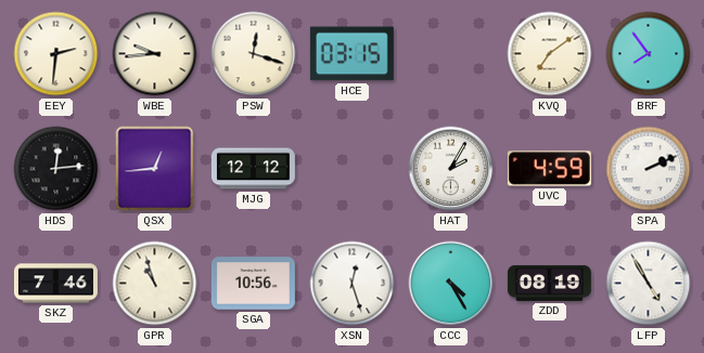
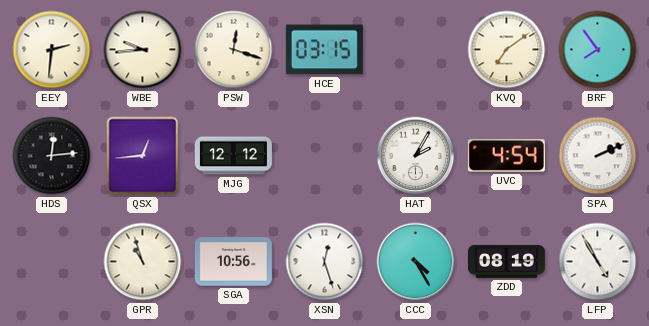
UVC: 4:59 -> 4:54 (506, 156)
SKZ: 7:46 -> none (55, 284)
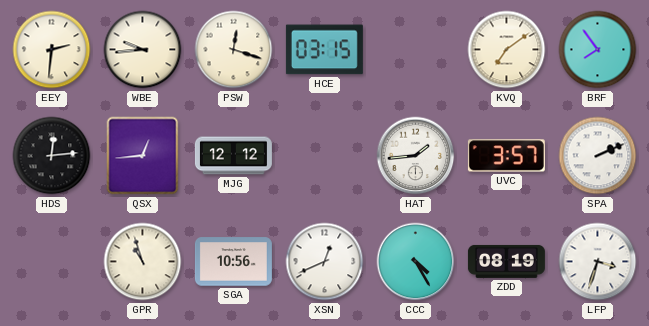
HAT: 2:05 -> 1:44 (416, 156)
UVC: 4:54 -> 3:57 (506, 156)
XSN: 12:27 -> 12:41 (325, 262)
LFP: 4:55 -> 3:33 (598, 262)
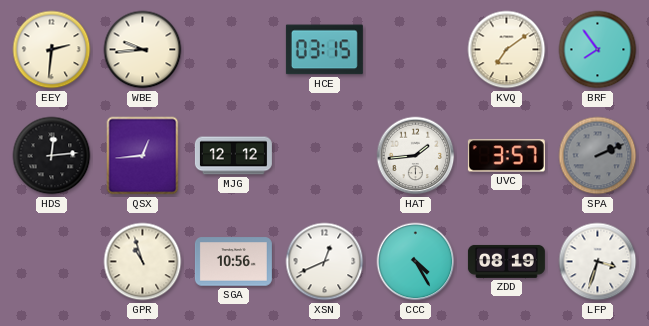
PSW: 12:18 -> none (234, 50)
SPA dial: white -> grey (598, 156)
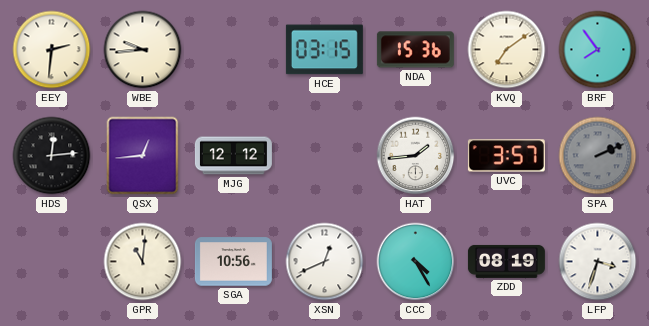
NDA: none -> 15:36 (415, 50)
GPR: 10:57 -> 11:01 (143, 262)
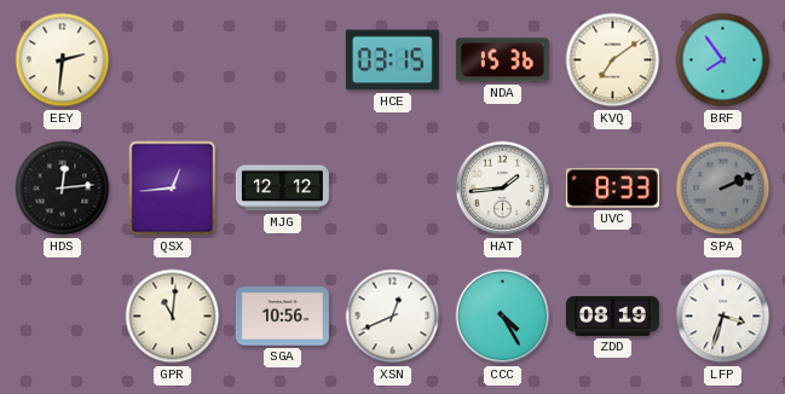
WBE: 9:44 -> none (143, 50)
UVC: 3:57 -> 8:33 (612, 189)
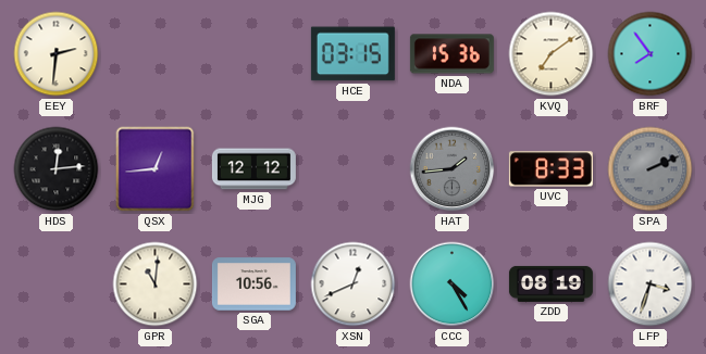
HAT dial: white -> grey (453, 169)
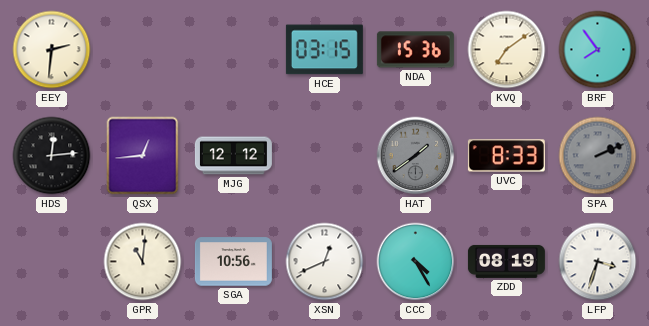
HAT: 1:44 -> 1:39 (416, 156)
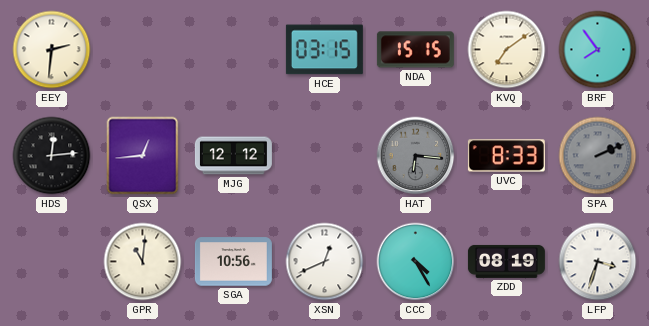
NDA: 15:36 -> 15:15 (415, 50)
HAT: 1:39 -> 6:16 (416, 156)
